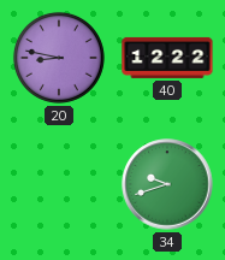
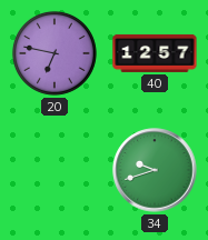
20: 8:47 -> 6:47 (55, 53)
40: 12:22 -> 12:57 (155, 53)
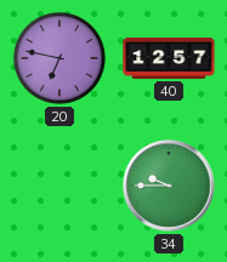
34: 9:42 -> 9:45 (169, 186)
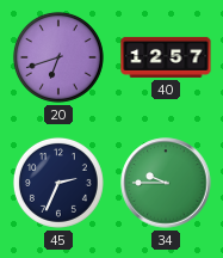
20: 6:47 -> 6:42 (58, 57)
45: none -> 2:34 (58, 183)
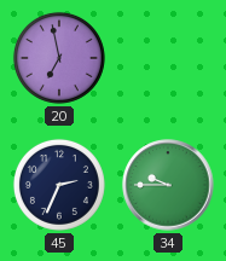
20: 6:42 -> 6:58 (59, 58)
40: 12:57 -> none (166, 57)
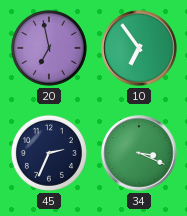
10: none -> 6:54 (139, 48)
34: 9:45 -> 3:19 (139, 153)
